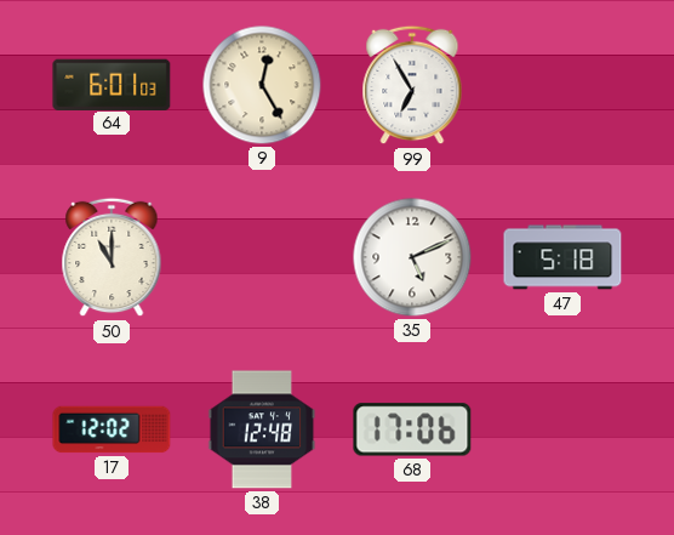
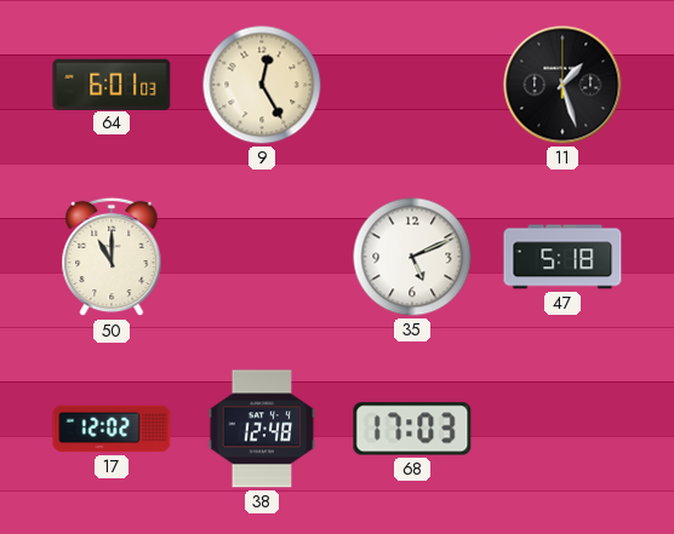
99: 6:55 -> none (412, 85)
11: none -> 1:27 (562, 85)
68: 17:06 -> 17:03 (412, 429)
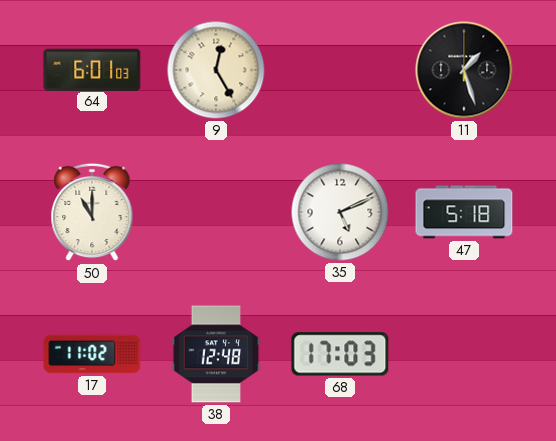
17: 12:02 -> 11:02 (92, 354)
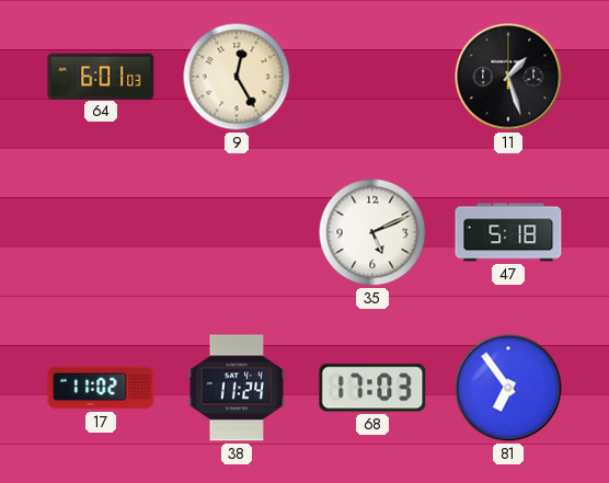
50: 11:00 -> none (92, 212)
38: 12:48 -> 11:24 (237, 388)
81: none -> 6:54 (508, 388)
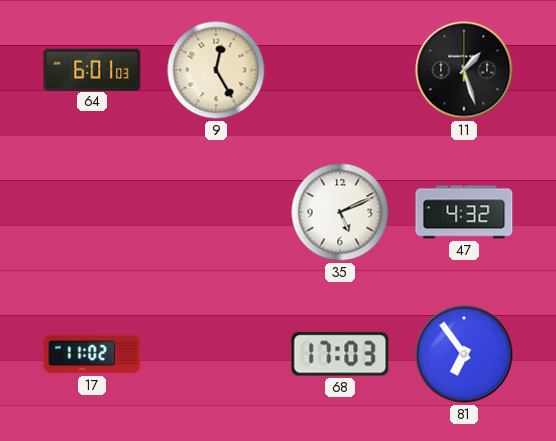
47: 5:18 -> 4:32 (464, 212)
38: 11:24 -> none (237, 388)
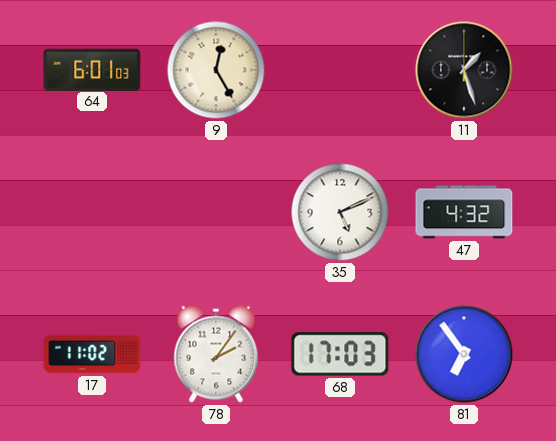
78: none -> 2:06 (216, 354)
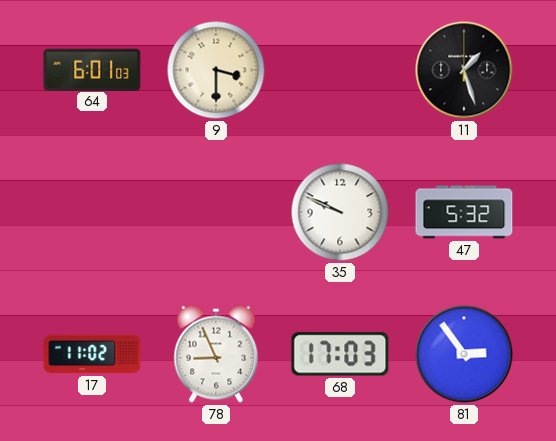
9: 12:25 -> 3:30 (216, 70)
35: 5:11 -> 9:49 (340, 212)
47: 4:32 -> 5:32 (464, 212)
78: 2:06 -> 8:56 (216, 354)
81: 6:54 -> 2:54 (464, 354)
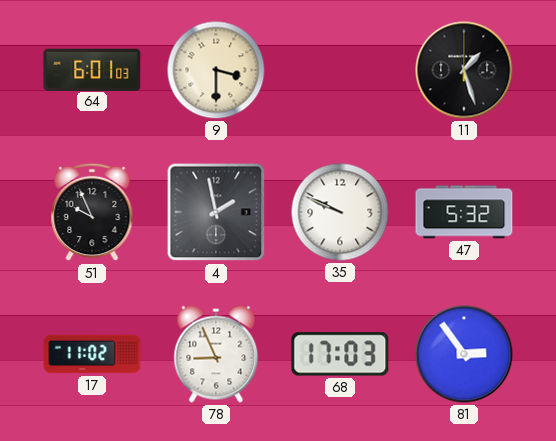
51: none -> 9:56 (92, 212)
4: none -> 1:58 (216, 212)
